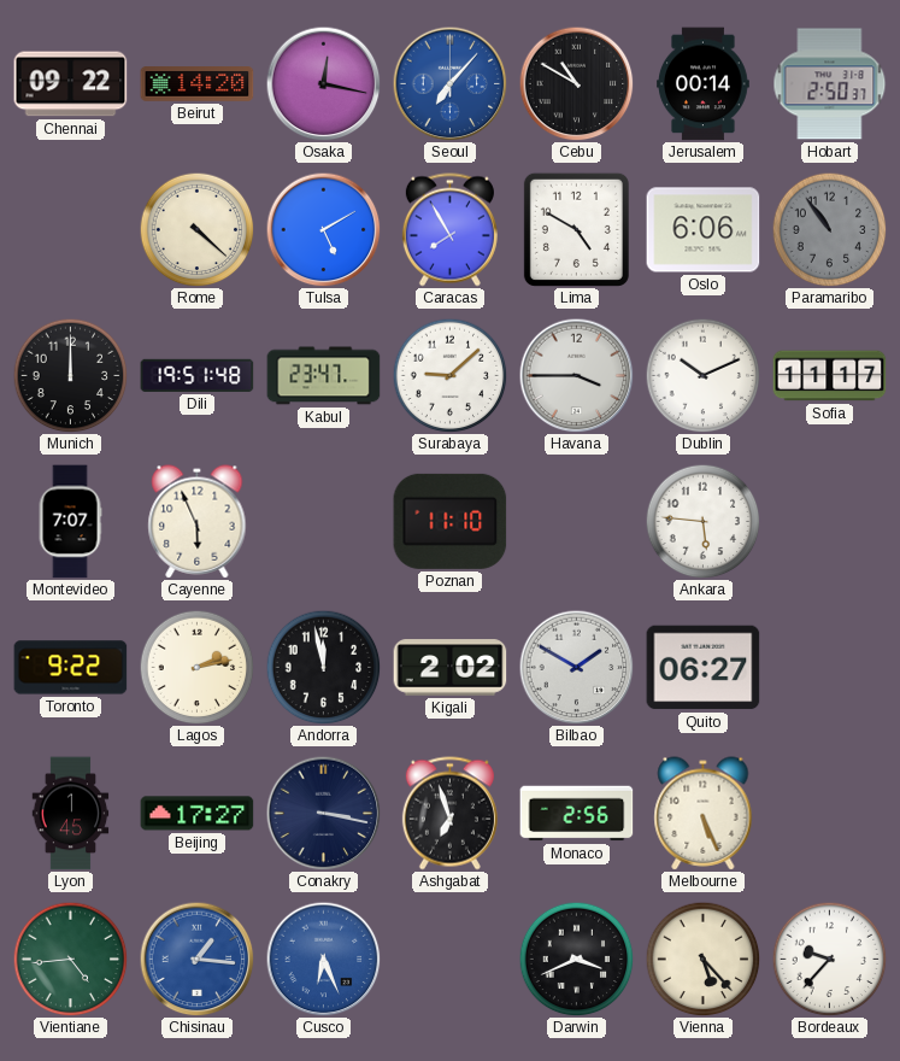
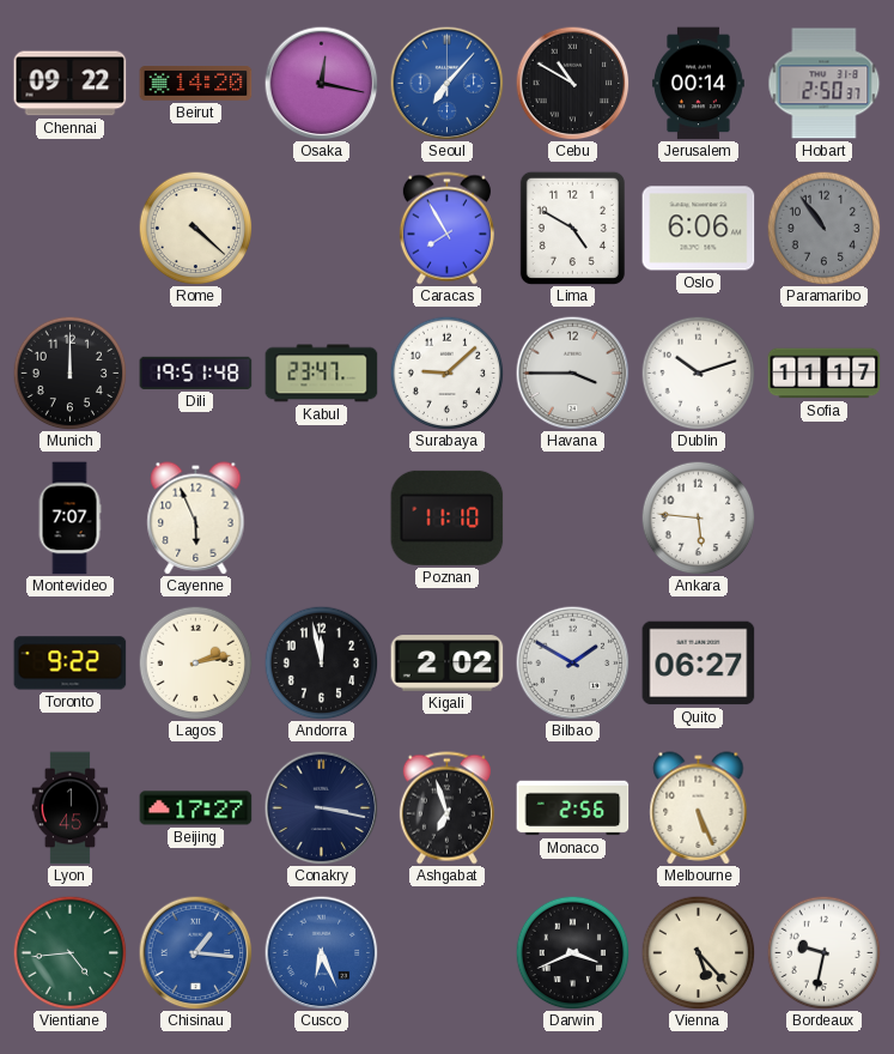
Tulsa: 5:10 -> none (323, 229)
Dublin: 10:11 -> 10:12 (698, 372)
Bordeaux: 9:37 -> 9:32 (823, 952)
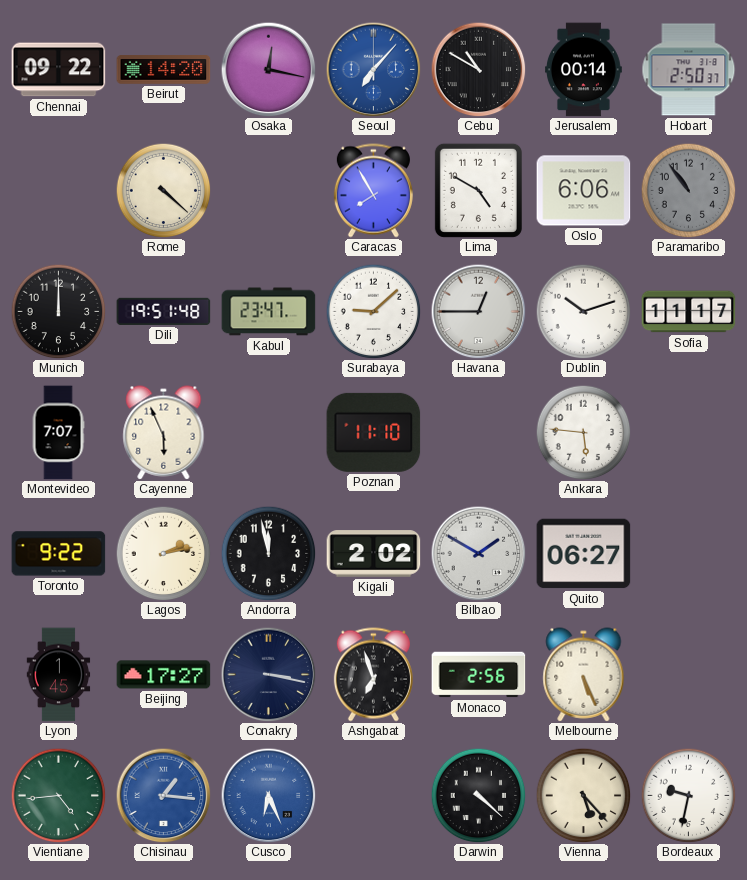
Havana: 3:45 -> 12:45 (478, 311)
Darwin: 3:41 -> 4:22 (478, 795)
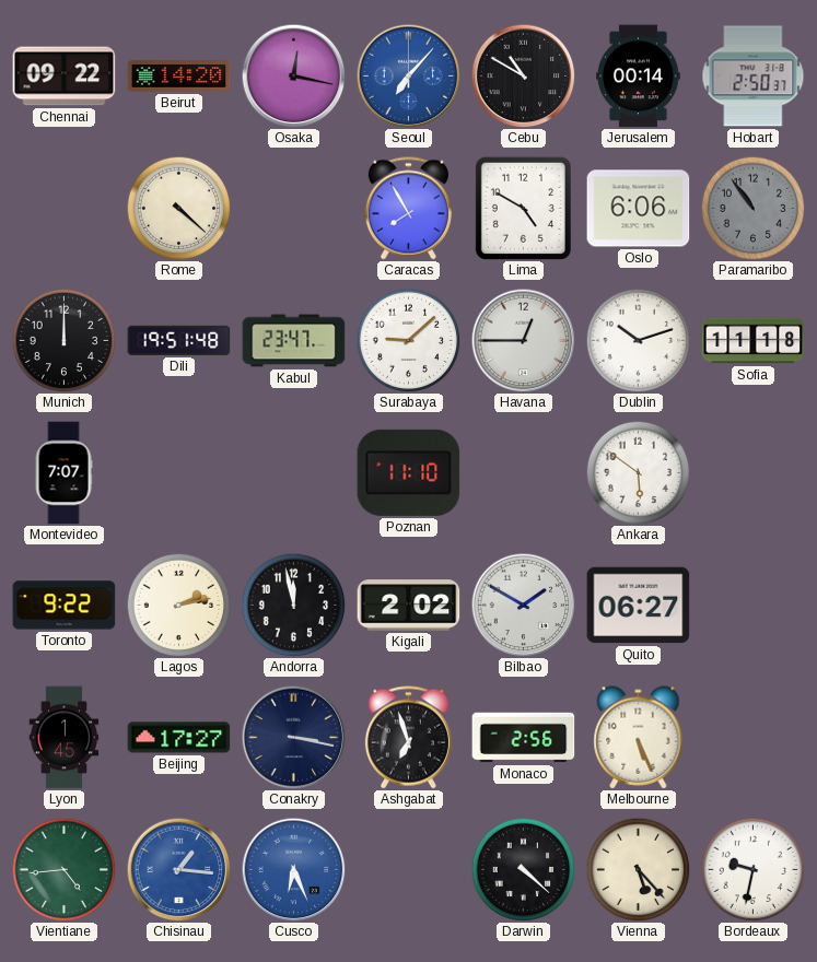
Sofia: 11:17 -> 11:18 (754, 341)
Cayenne: 5:56 -> none (164, 433)
Ankara: 5:46 -> 5:51 (638, 472)
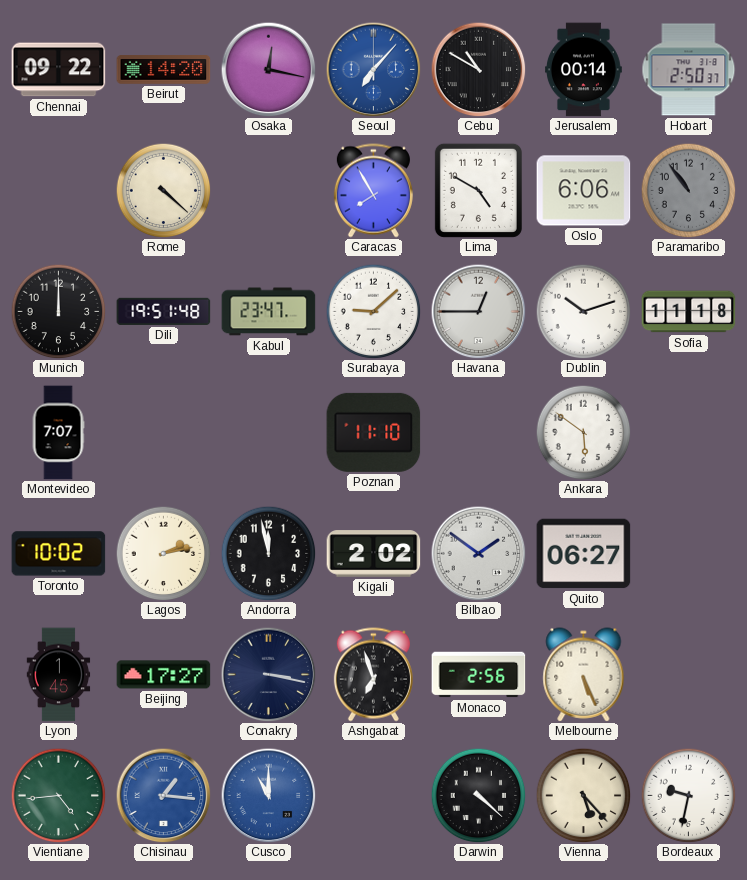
Toronto: 9:22 -> 10:02 (59, 554)
Bilbao: 1:50 -> 1:51 (478, 553)
Cusco: 6:26 -> 11:00 (268, 795)
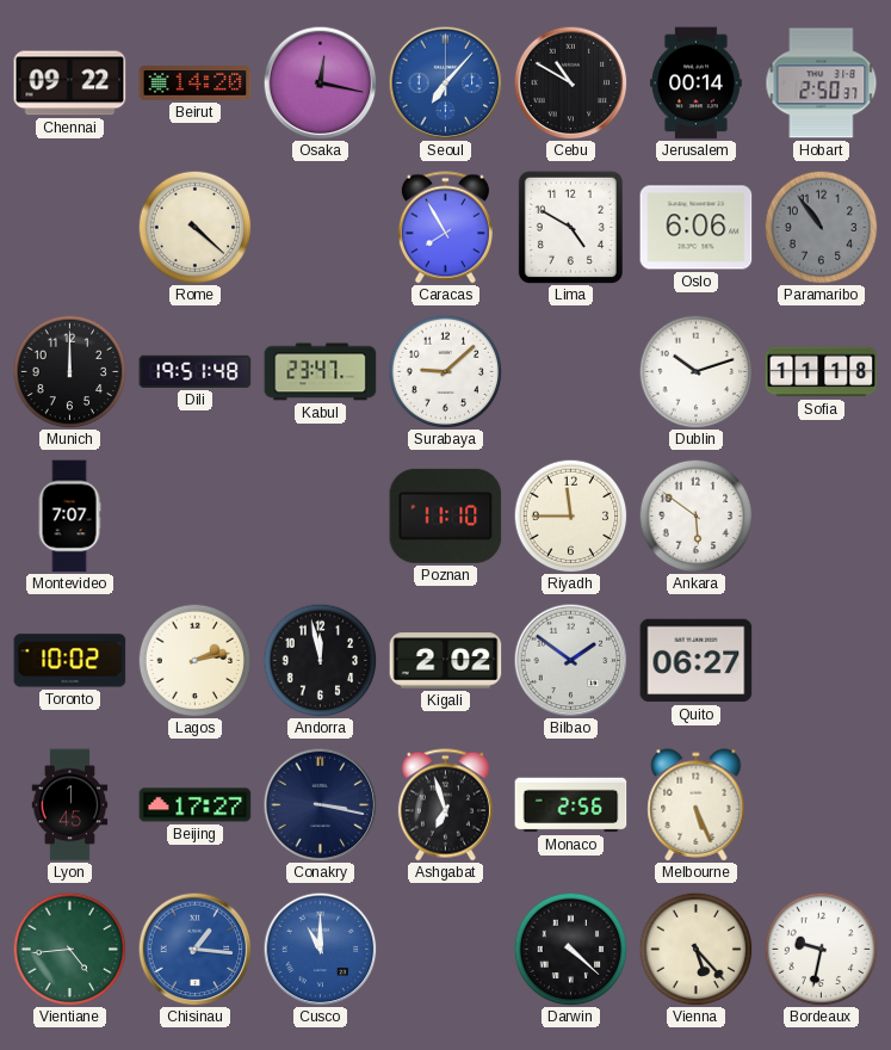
Havana: 12:45 -> none (478, 311)
Riyadh: none -> 11:45 (570, 515)
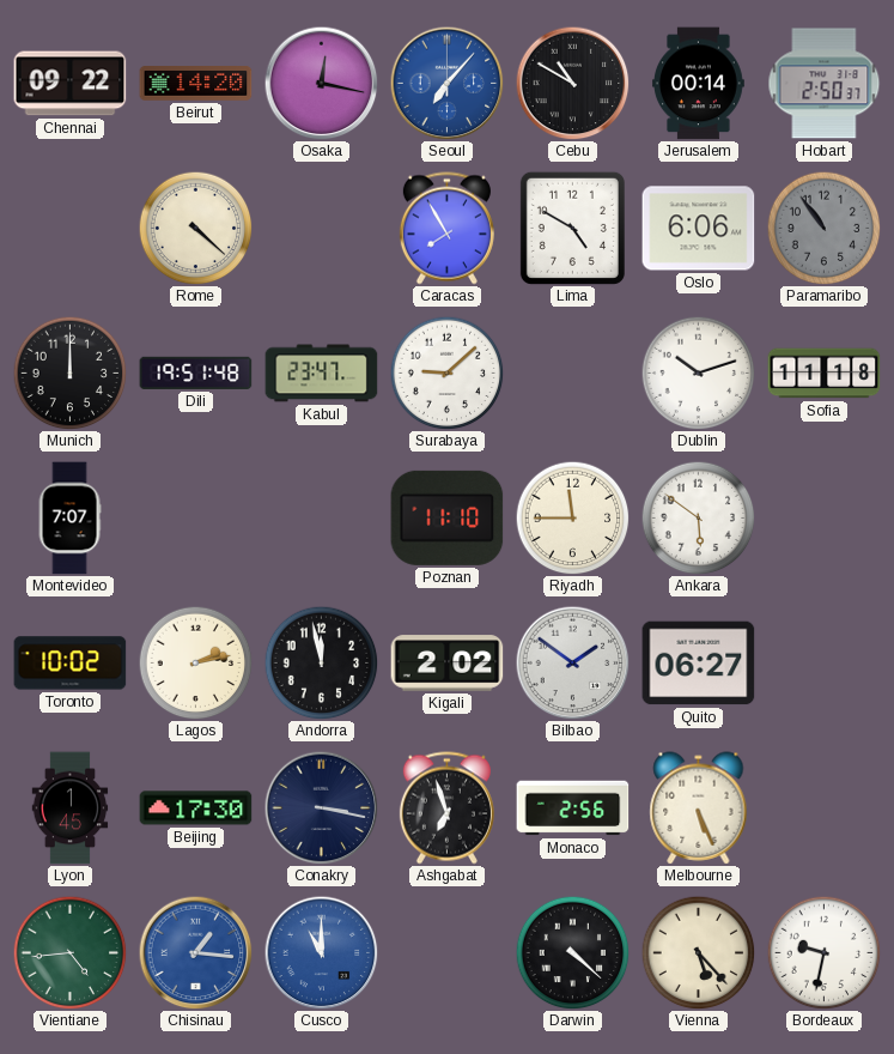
Beijing: 17:27 -> 17:30 (196, 808)
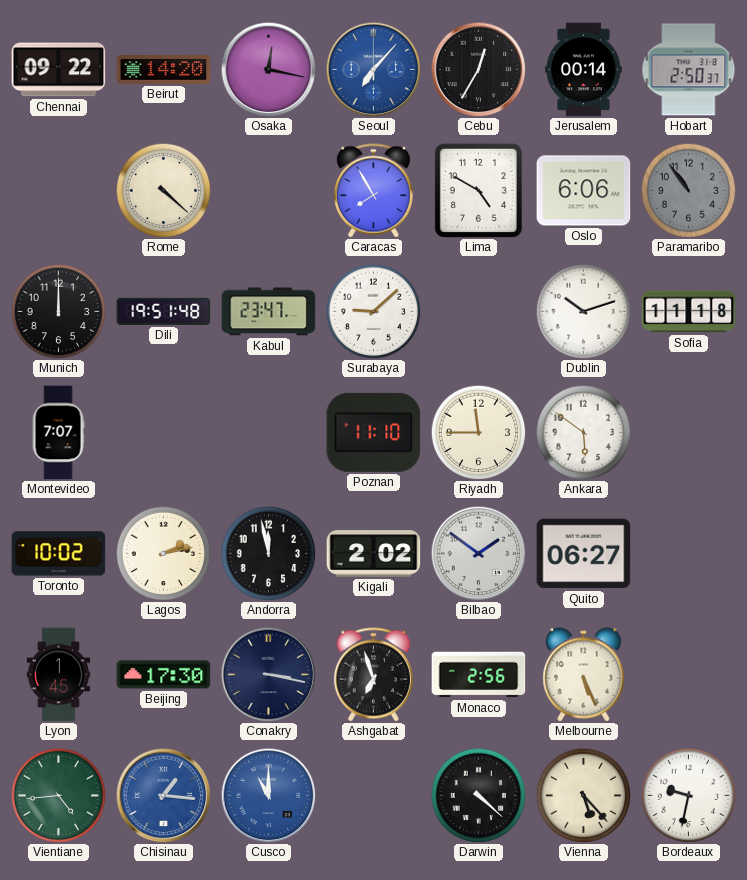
Cebu: 10:50 -> 12:35 (478, 69)
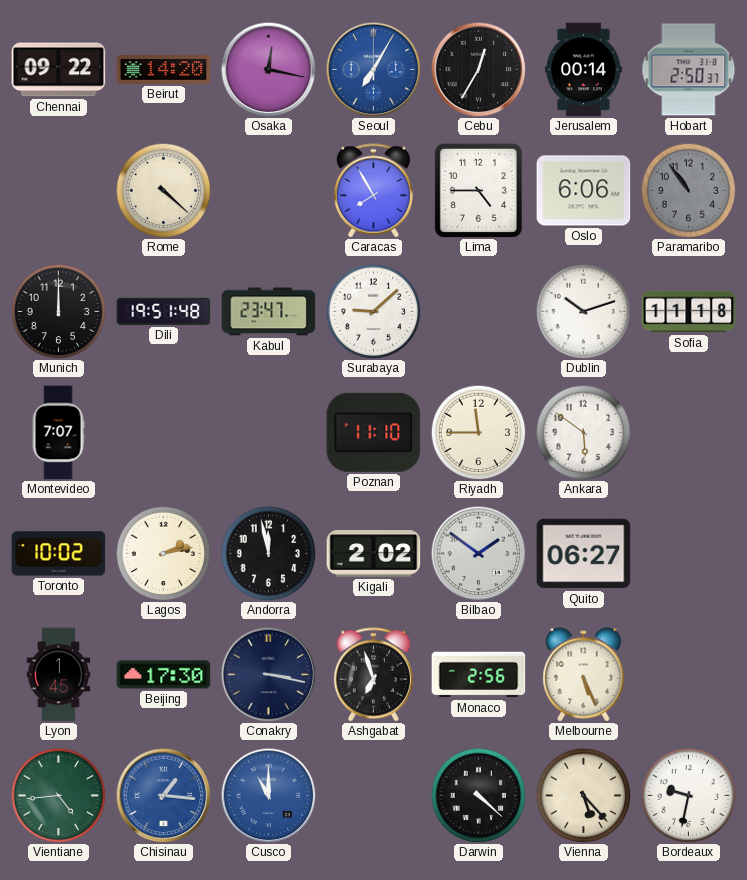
Seoul: 7:07 -> 7:05 (373, 69)
Lima: 4:50 -> 4:45 (478, 190)
